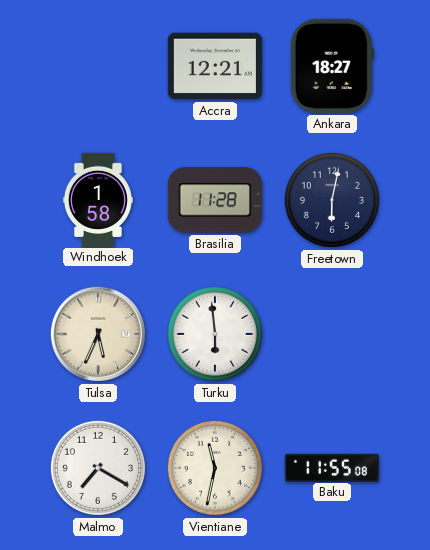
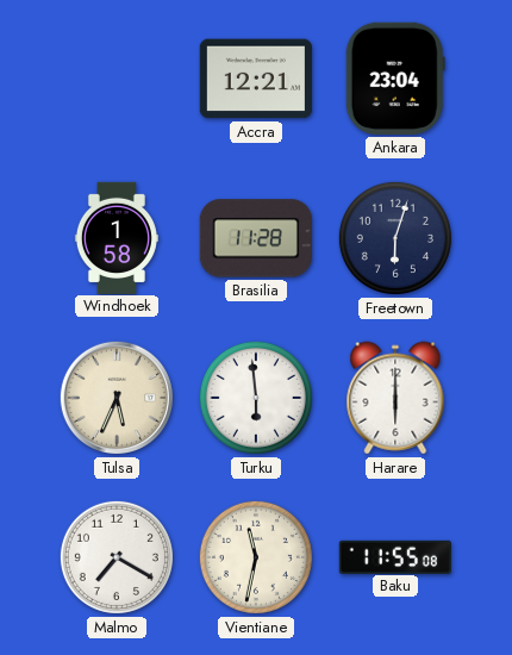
Ankara: 18:27 -> 23:04 (395, 79)
Freetown: 6:02 -> 6:03 (395, 238)
Harare: none -> 6:00 (395, 398)
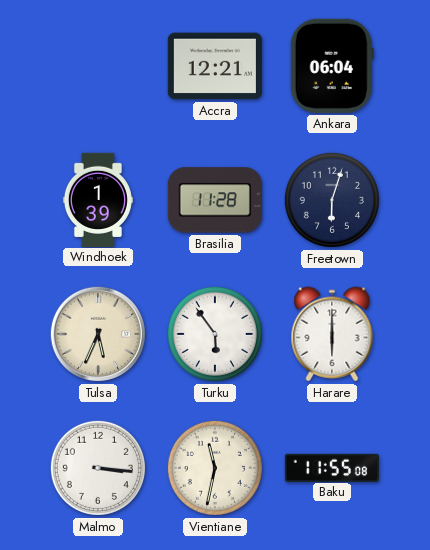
Ankara: 23:04 -> 06:04 (332, 66)
Windhoek: 1:58 -> 1:39 (98, 199)
Turku: 5:59 -> 5:54 (215, 334)
Malmo: 7:20 -> 3:16 (98, 468)
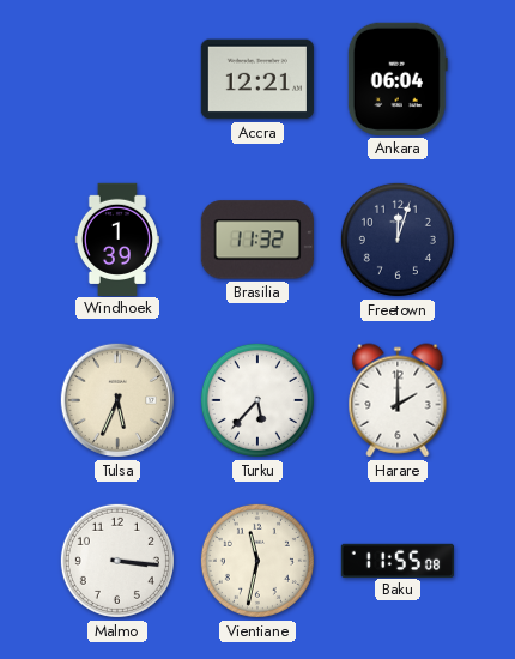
Brasilia: 11:28 -> 11:32 (257, 240)
Freetown: 6:03 -> 12:03 (398, 240)
Turku: 5:54 -> 5:37 (257, 400)
Harare: 6:00 -> 2:00 (398, 400)
